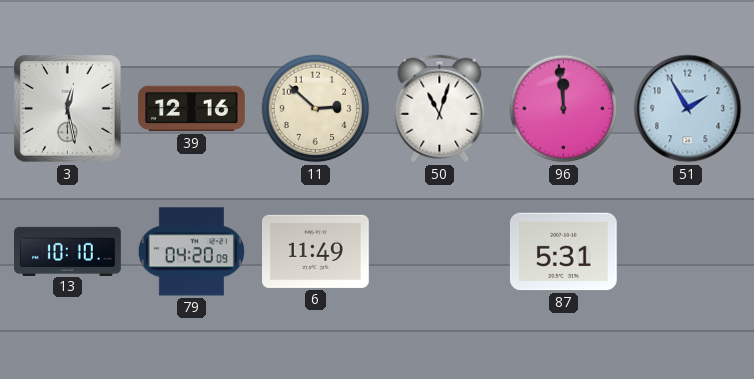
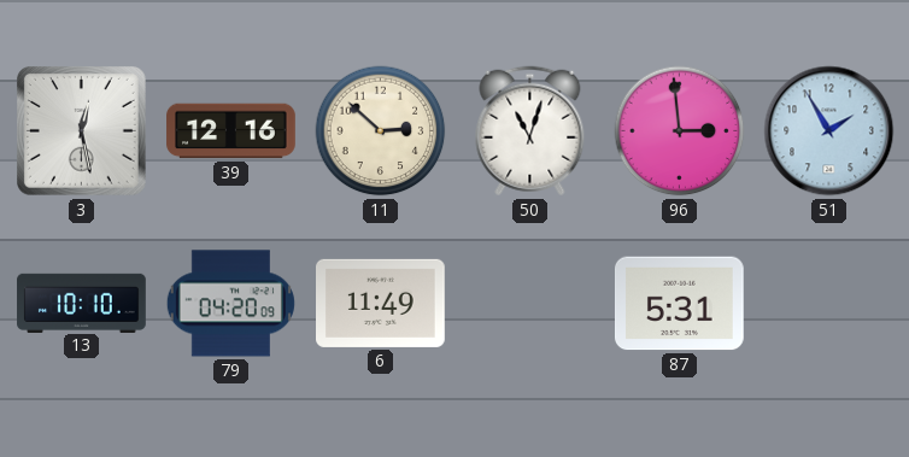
96: 11:59 -> 2:59 (680, 131)
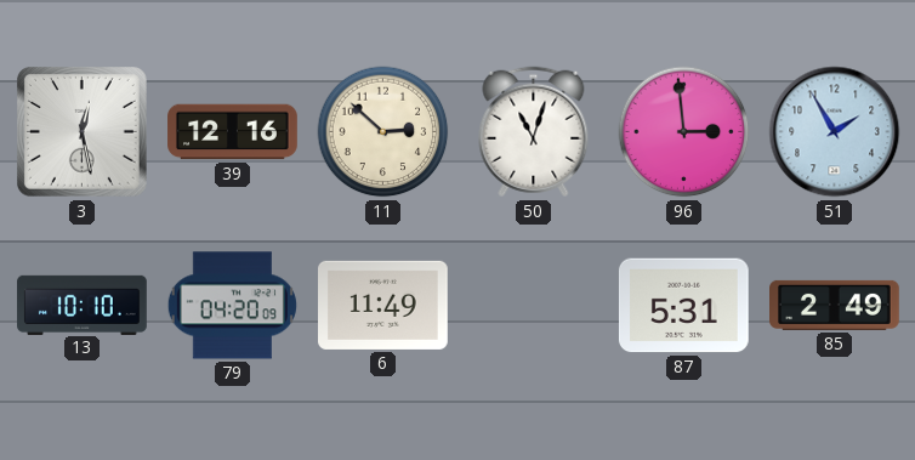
85: none -> 2:49 (835, 305)
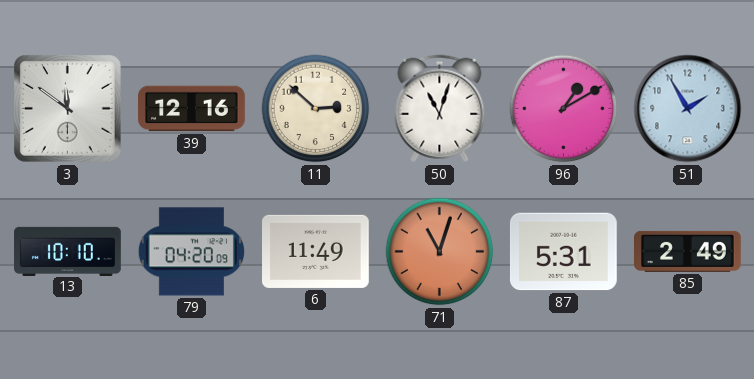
3: 12:28 -> 11:51 (68, 109)
96: 2:59 -> 1:10 (564, 109)
71: none -> 11:03 (440, 252)
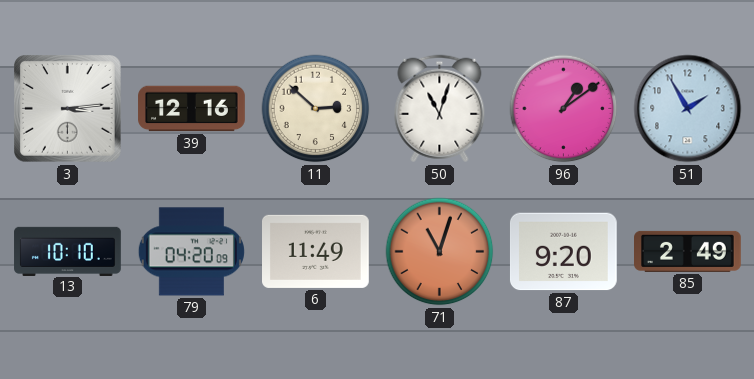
3: 11:51 -> 3:14 (68, 109)
96: 1:10 -> 1:09 (564, 109)
87: 5:31 -> 9:20 (564, 252)
